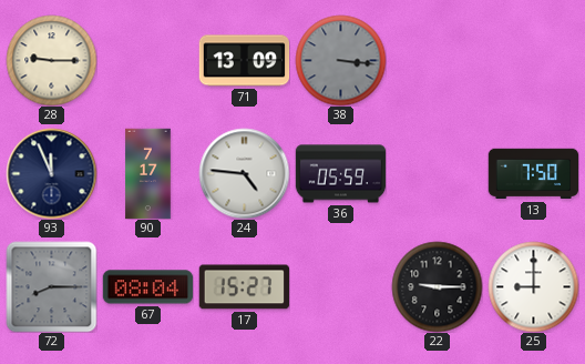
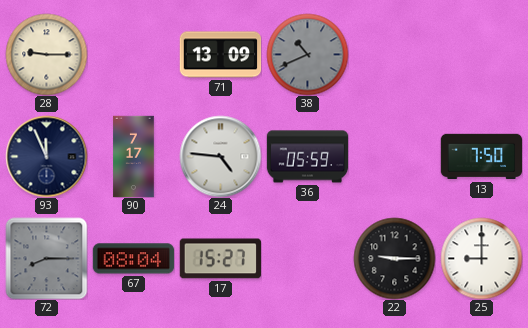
38: 3:16 -> 10:41 (307, 54)
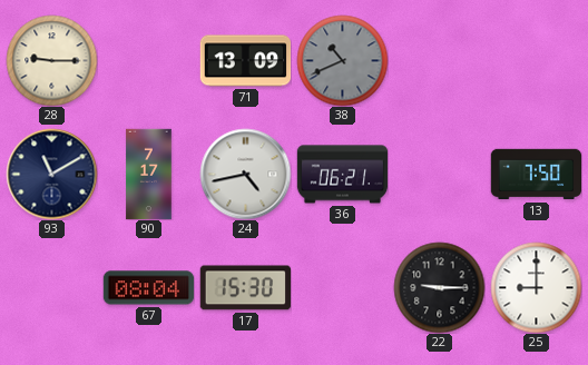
93: 11:56 -> 11:10 (51, 174)
24: 4:46 -> 4:43 (245, 174)
36: 05:59 -> 06:21 (342, 175)
72: 8:15 -> none (46, 258)
17: 15:27 -> 15:30 (245, 288)
